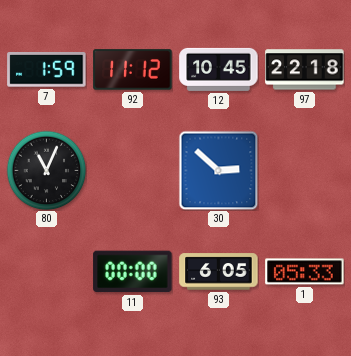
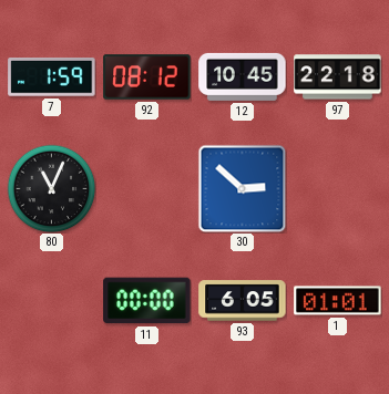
92: 11:12 -> 08:12 (147, 77)
1: 05:33 -> 01:01 (338, 301)
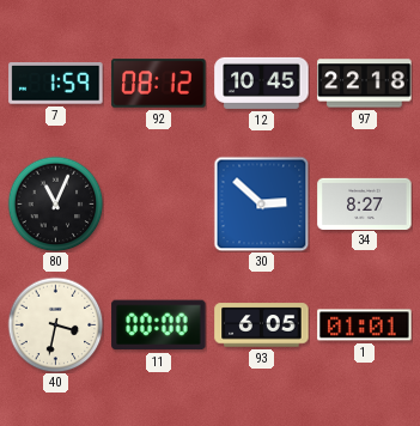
34: none -> 8:27 (365, 203)
40: none -> 3:32 (55, 324)
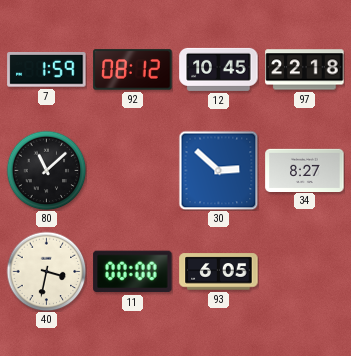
80: 11:04 -> 11:08 (46, 170)
1: 01:01 -> none (365, 325)
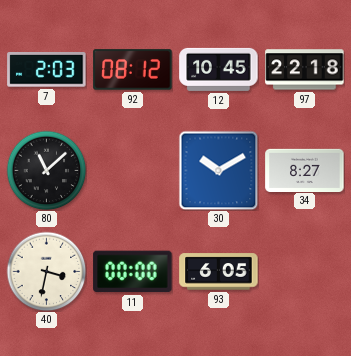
7: 1:59 -> 2:03 (47, 70)
30: 2:52 -> 10:10 (218, 170)
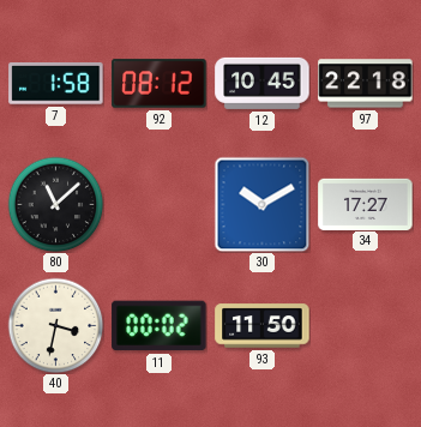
7: 2:03 -> 1:58 (56, 84)
34: 8:27 -> 17:27 (366, 204)
11: 00:00 -> 00:02 (160, 326)
93: 6:05 -> 11:50 (263, 326)
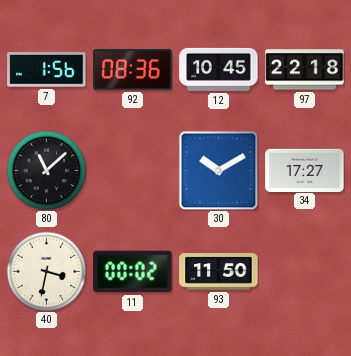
7: 1:58 -> 1:56 (47, 70)
92: 08:12 -> 08:36 (133, 70)
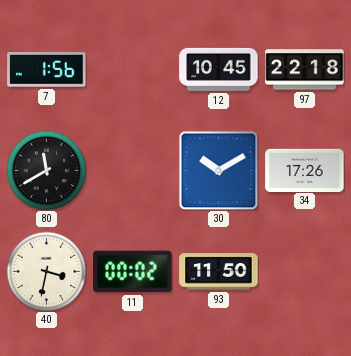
92: 08:36 -> none (133, 70)
80: 11:08 -> 11:40 (46, 170)
34: 17:27 -> 17:26 (305, 170)
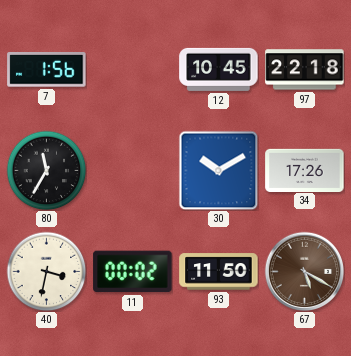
80: 11:40 -> 11:35 (46, 170)
67: none -> 5:20 (304, 271)
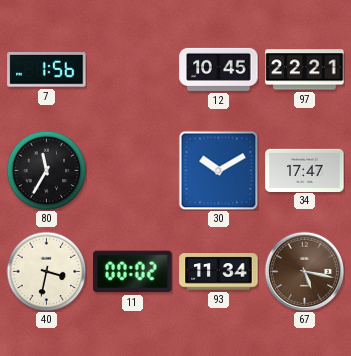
97: 22:18 -> 22:21 (305, 70)
34: 17:26 -> 17:47 (305, 170)
93: 11:50 -> 11:34 (219, 272)
67: 5:20 -> 5:17 (304, 271)
